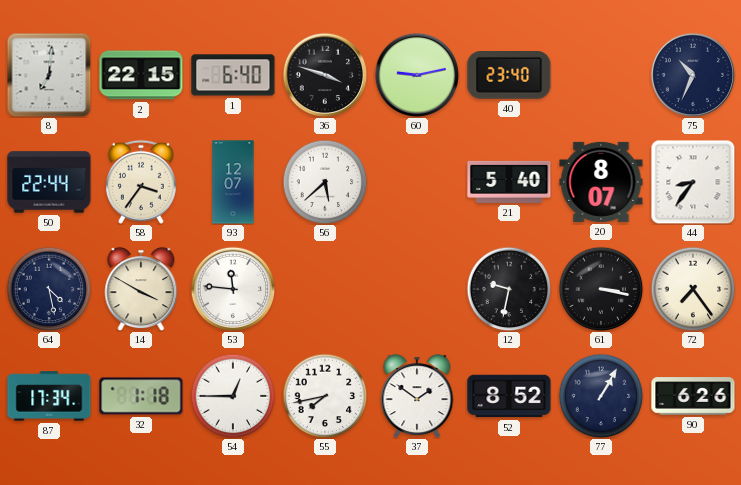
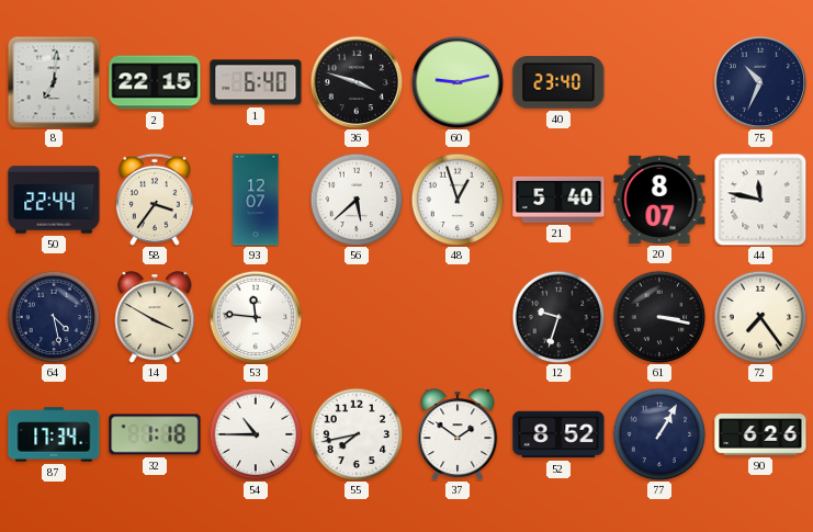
48: none -> 12:57 (458, 200)
44: 8:36 -> 11:47 (760, 200)
12: 9:32 -> 9:33 (558, 317)
54: 12:45 -> 10:45 (256, 434)
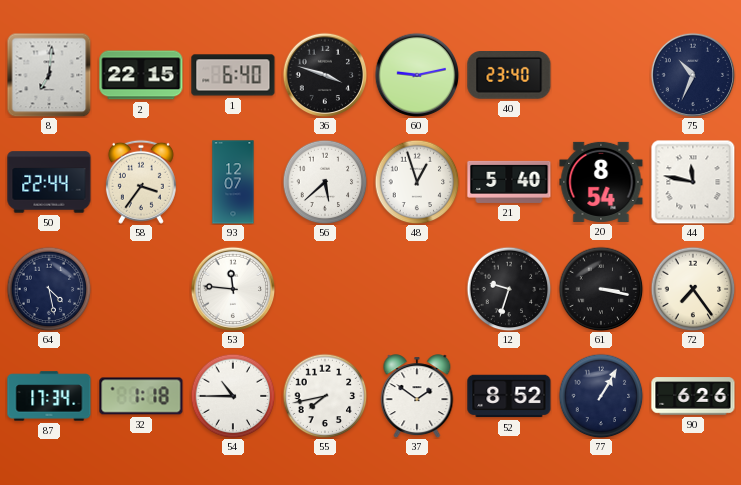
20: 8:07 -> 8:54 (601, 182)
14: 3:50 -> none (155, 317)
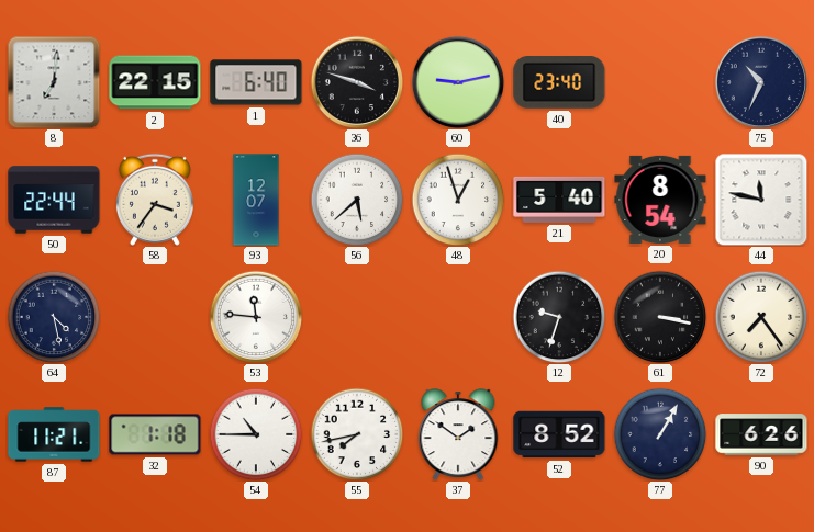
87: 17:34 -> 11:21 (54, 434)
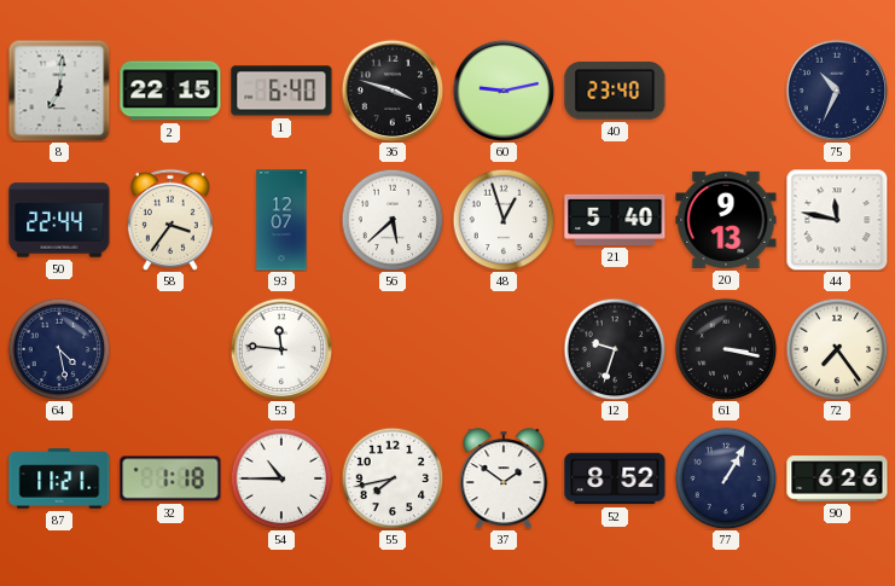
20: 8:54 -> 9:13 (726, 220)
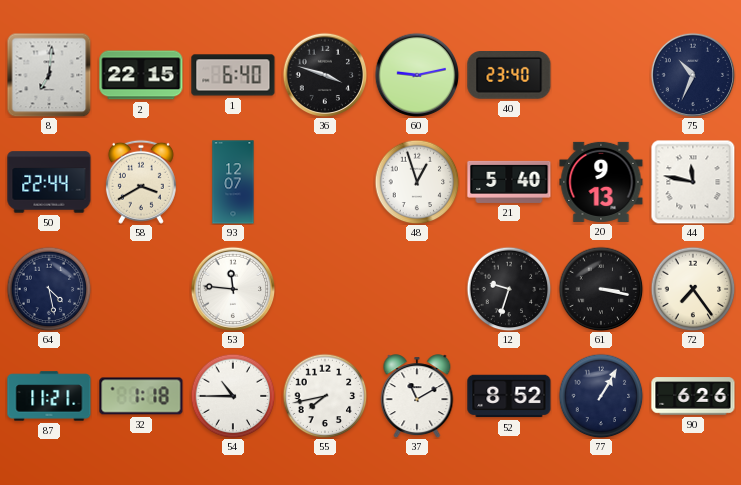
58: 3:36 -> 3:40 (141, 182)
56: 5:38 -> none (393, 220)
37: 1:51 -> 11:10 (417, 396)
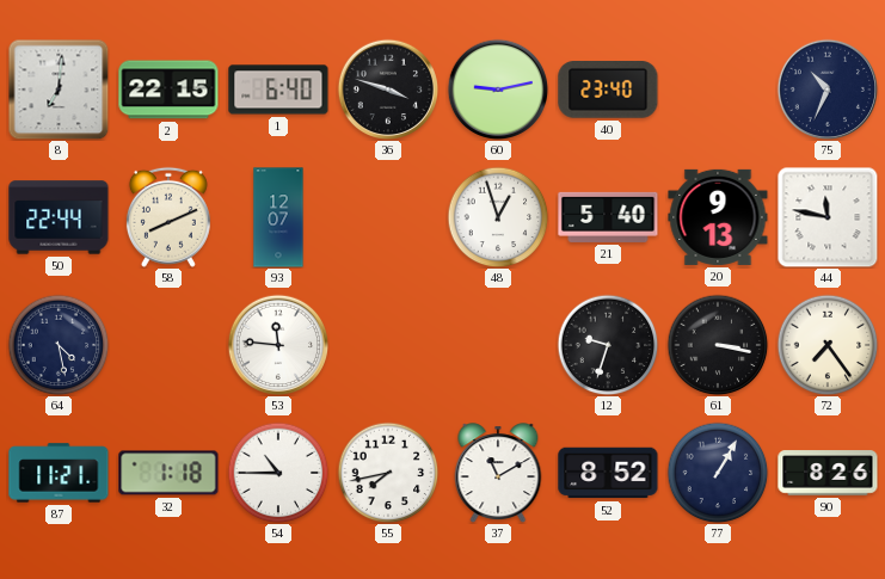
58: 3:40 -> 8:11 (168, 217)
90: 6:26 -> 8:26 (828, 473)
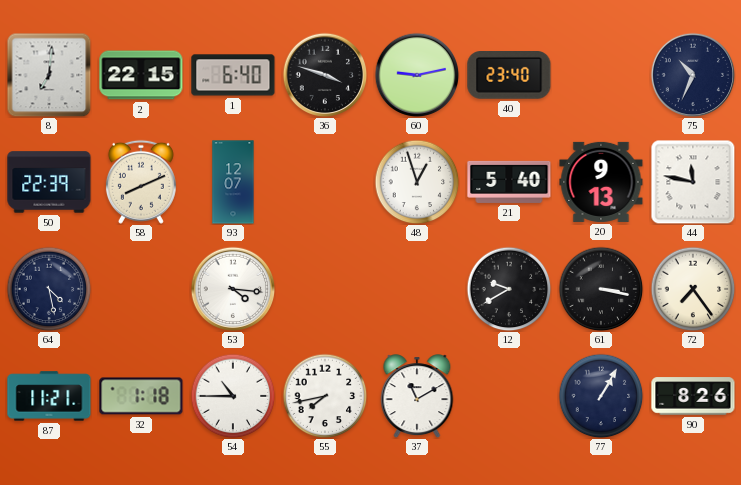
50: 22:44 -> 22:39 (49, 182)
53: 11:46 -> 4:16 (233, 289)
12: 9:33 -> 9:40 (509, 289)
52: 8:52 -> none (608, 473)
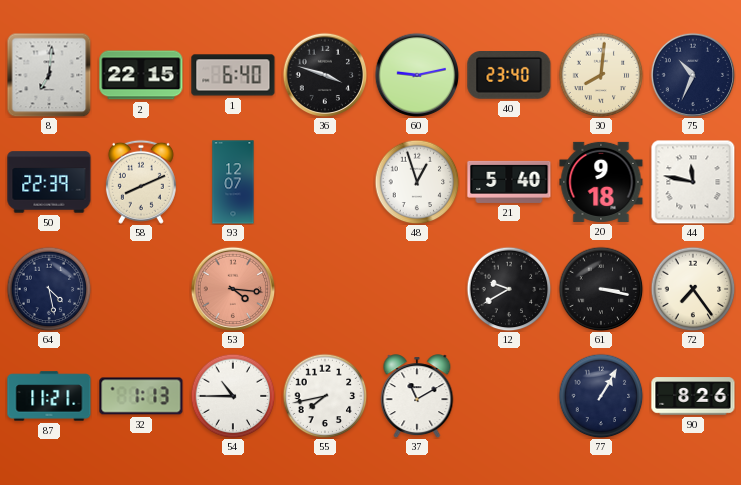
30: none -> 8:01 (601, 75)
20: 9:13 -> 9:18 (601, 182)
53 dial: white -> salmon (233, 289)
32: 1:18 -> 1:13 (141, 396)
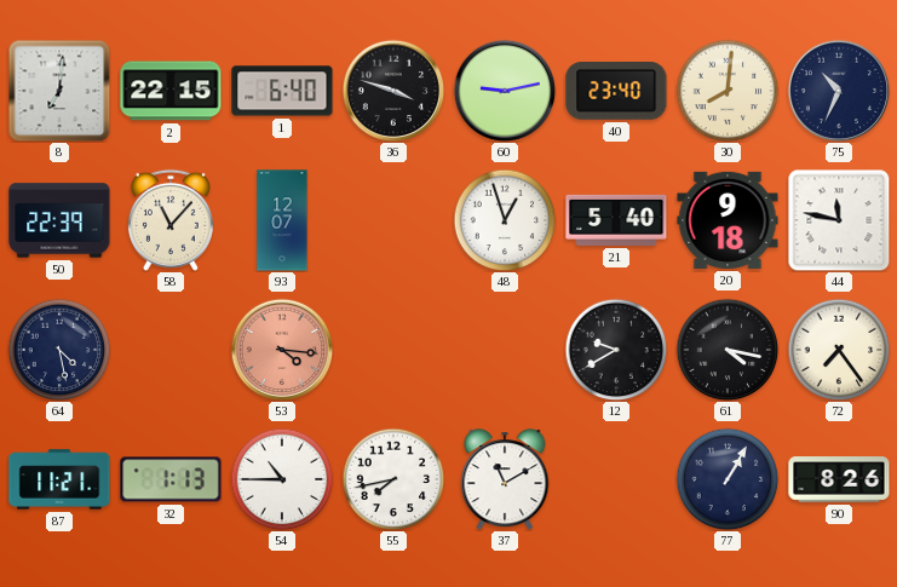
58: 8:11 -> 11:07 (171, 220)
61: 3:17 -> 4:17 (728, 350)
